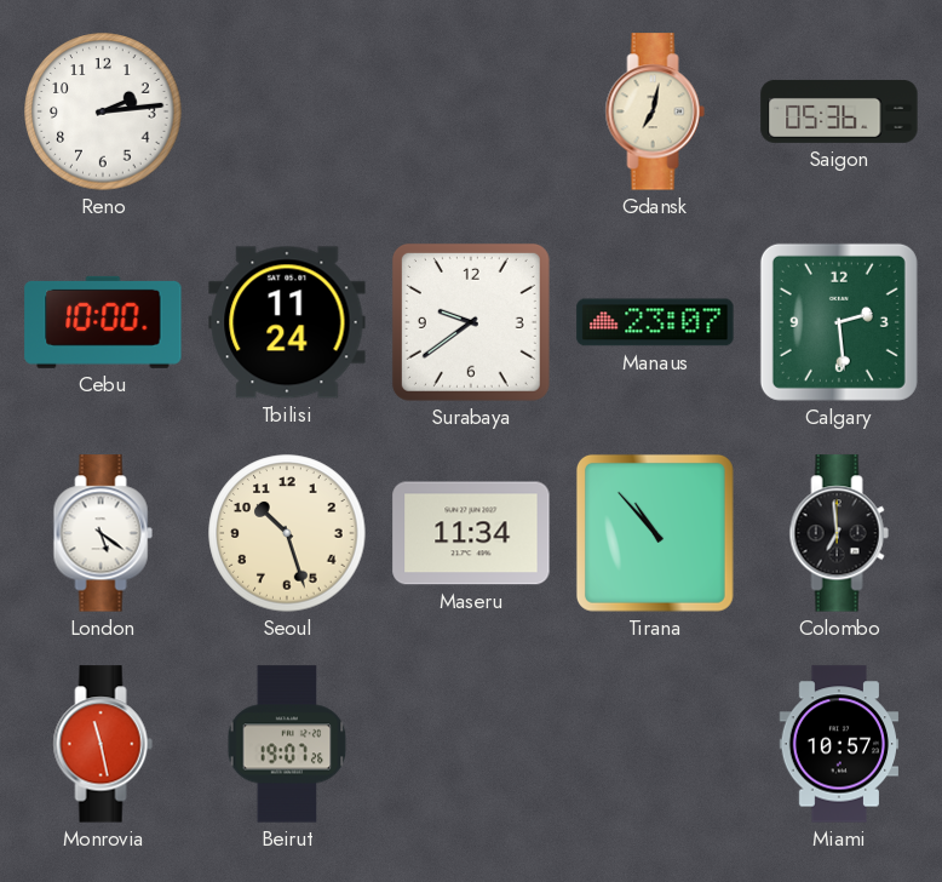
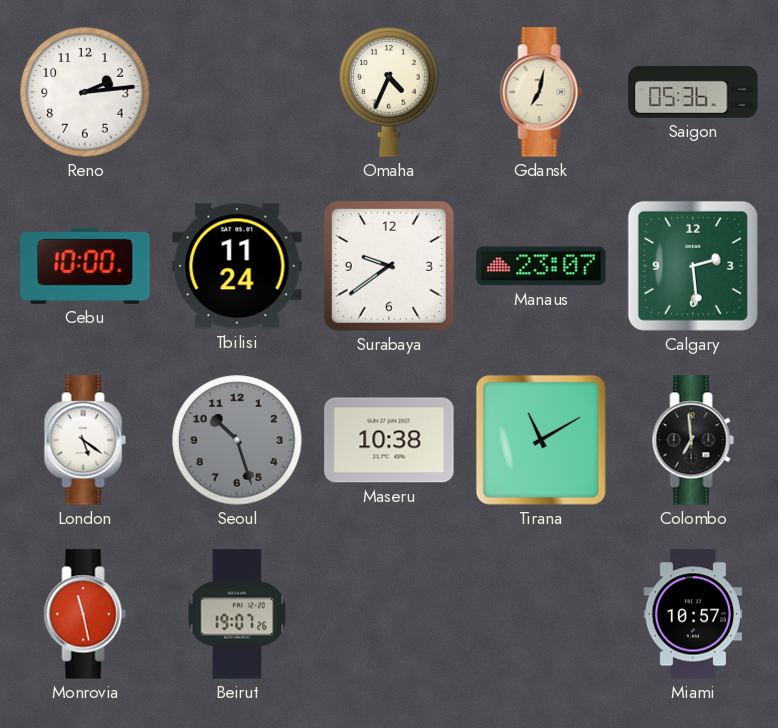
Omaha: none -> 4:34 (389, 92)
Seoul dial: cream -> grey (237, 440)
Maseru: 11:34 -> 10:38 (389, 440)
Tirana: 10:53 -> 11:10 (541, 440)
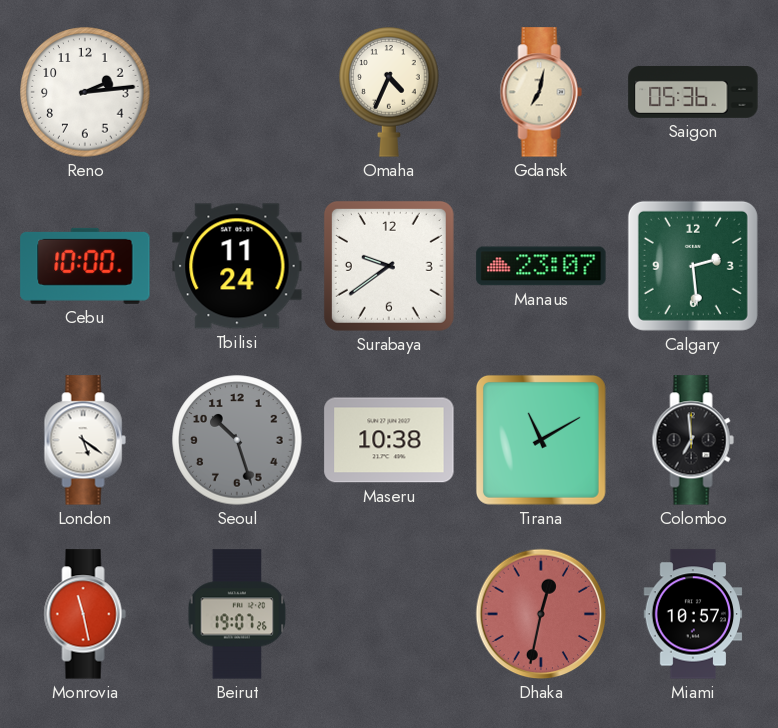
Dhaka: none -> 12:32 (541, 614)
